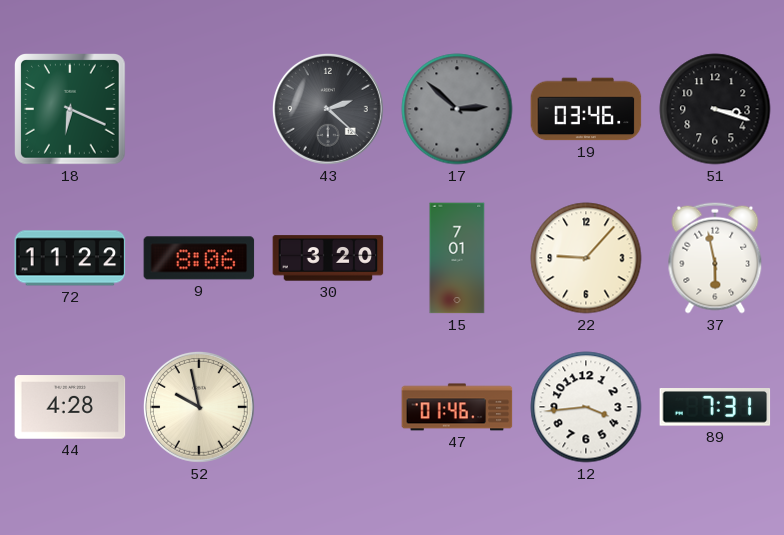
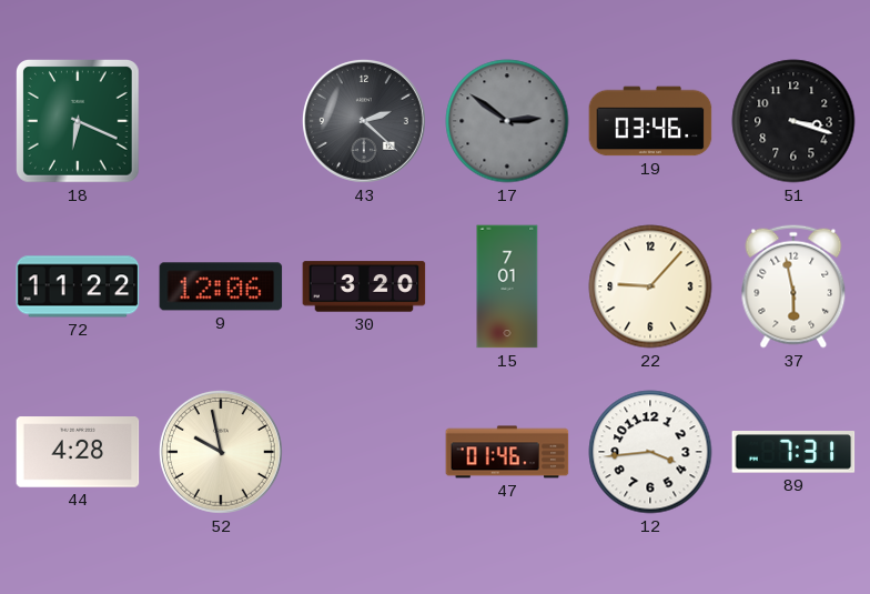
17: 2:52 -> 2:51 (507, 121)
9: 8:06 -> 12:06 (221, 286)
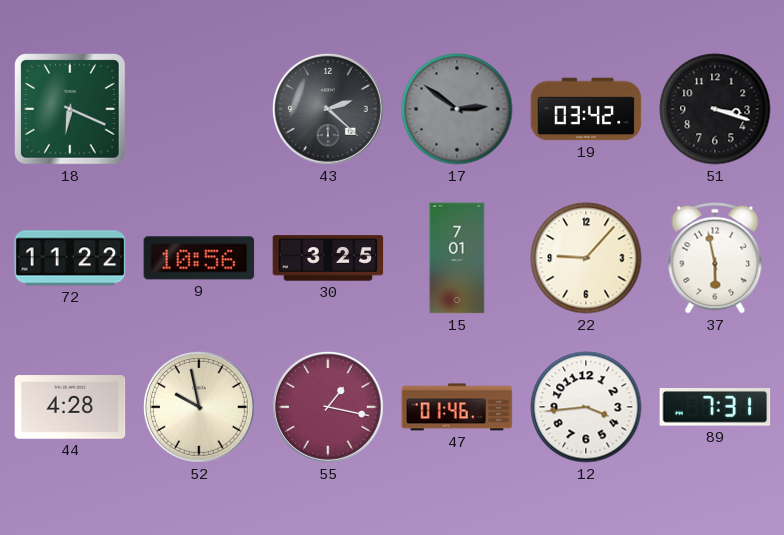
19: 03:46 -> 03:42 (586, 109)
9: 12:06 -> 10:56 (199, 258)
30: 3:20 -> 3:25 (328, 258)
55: none -> 1:17 (328, 407)
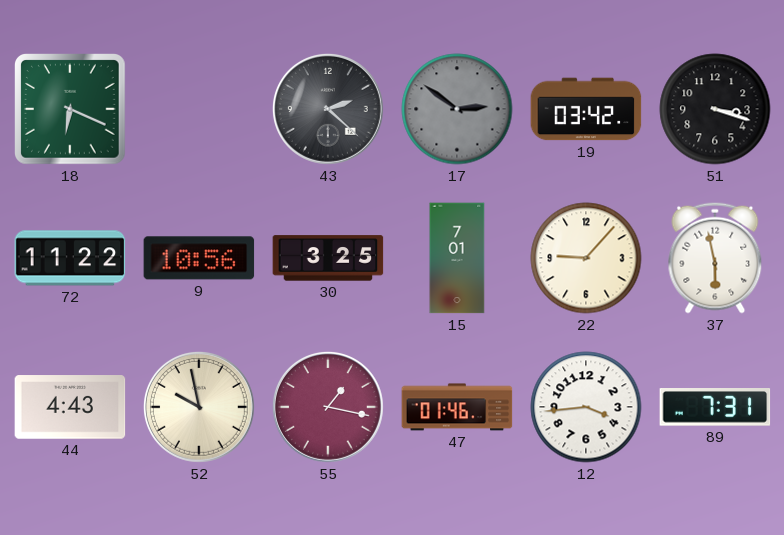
44: 4:28 -> 4:43 (70, 407)
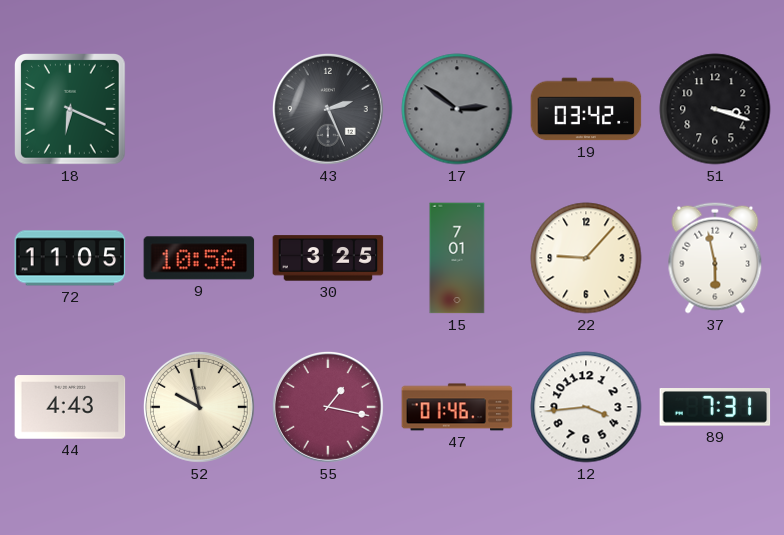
43: 2:22 -> 2:26 (328, 109)
72: 11:22 -> 11:05 (70, 258)
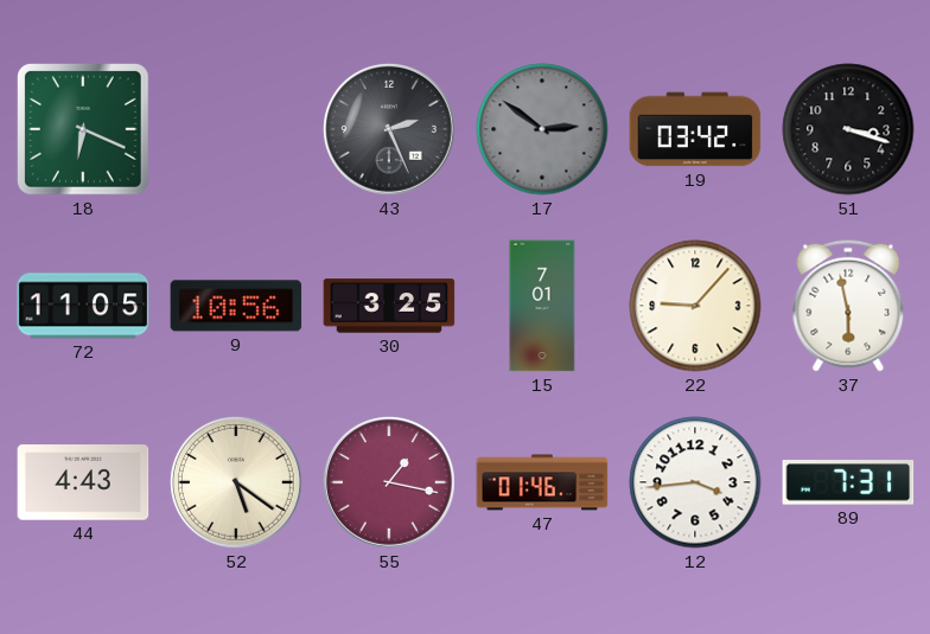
52: 9:58 -> 5:21 (236, 482)
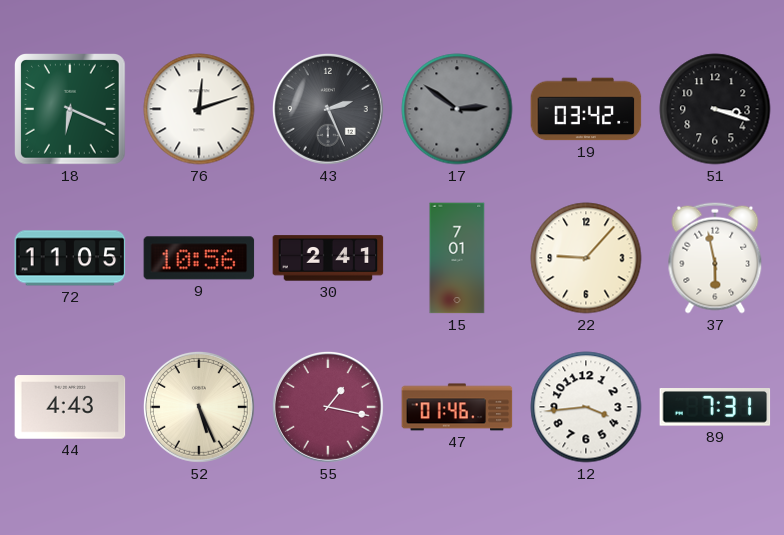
76: none -> 12:12 (199, 109)
30: 3:25 -> 2:41 (328, 258)
52: 5:21 -> 5:26 (199, 407)
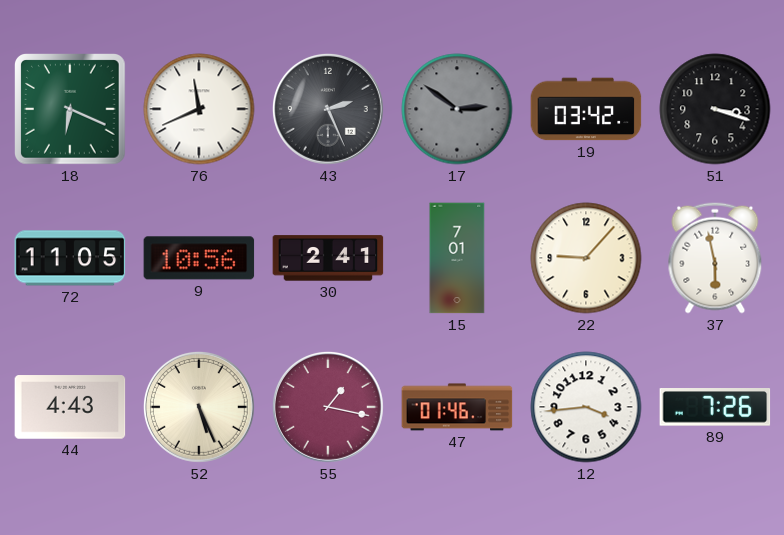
76: 12:12 -> 11:41 (199, 109)
89: 7:31 -> 7:26 (715, 407)
